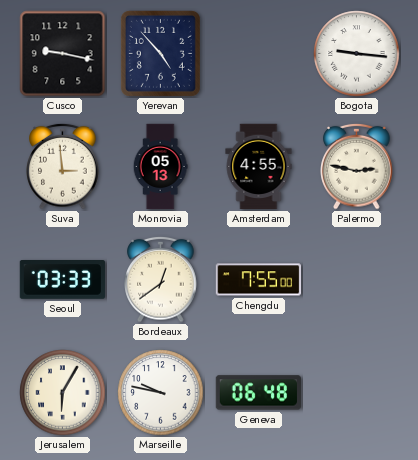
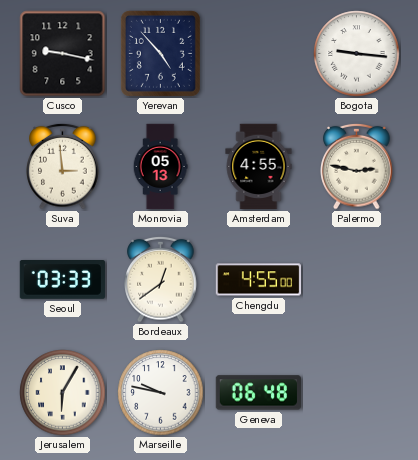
Chengdu: 7:55 -> 4:55 (259, 280)
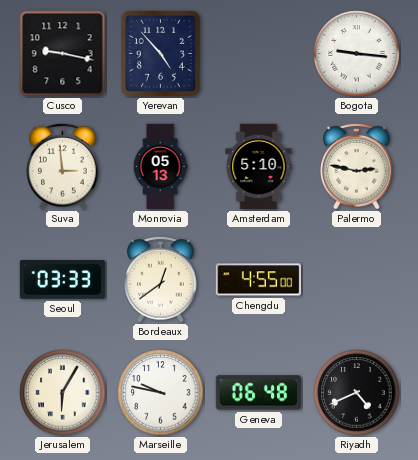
Amsterdam: 4:55 -> 5:10 (259, 167)
Riyadh: none -> 4:41 (357, 393)
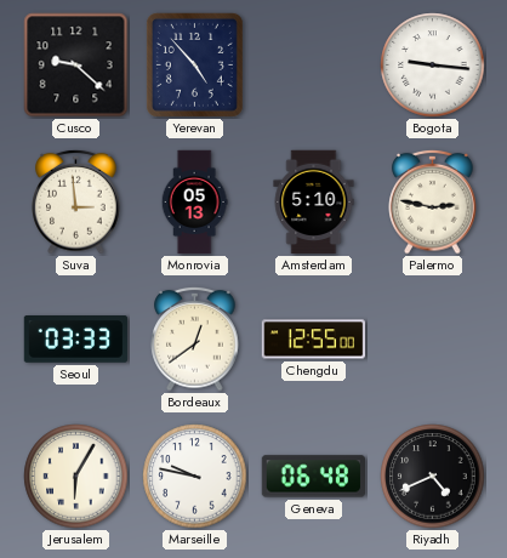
Cusco: 9:17 -> 9:22 (76, 66)
Chengdu: 4:55 -> 12:55 (314, 340)
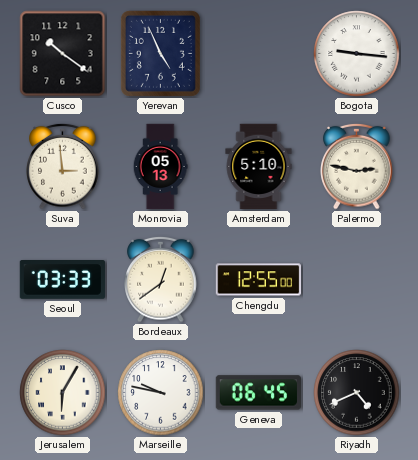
Cusco: 9:22 -> 10:21 (63, 54)
Yerevan: 4:53 -> 4:56 (160, 53)
Geneva: 06:48 -> 06:45 (258, 393)
